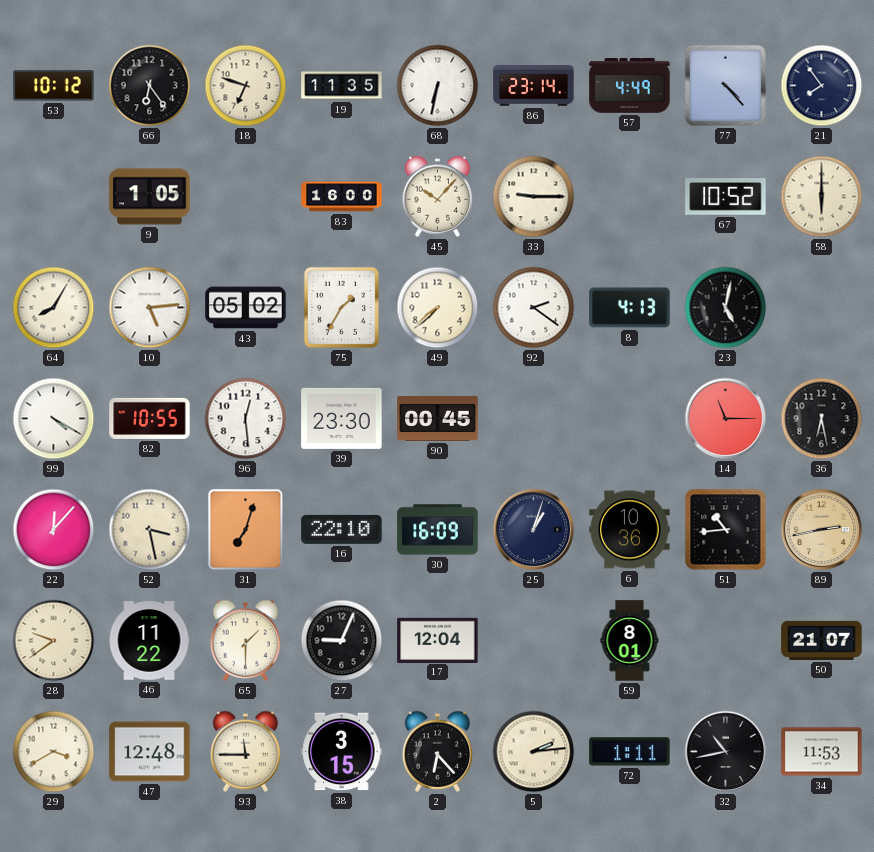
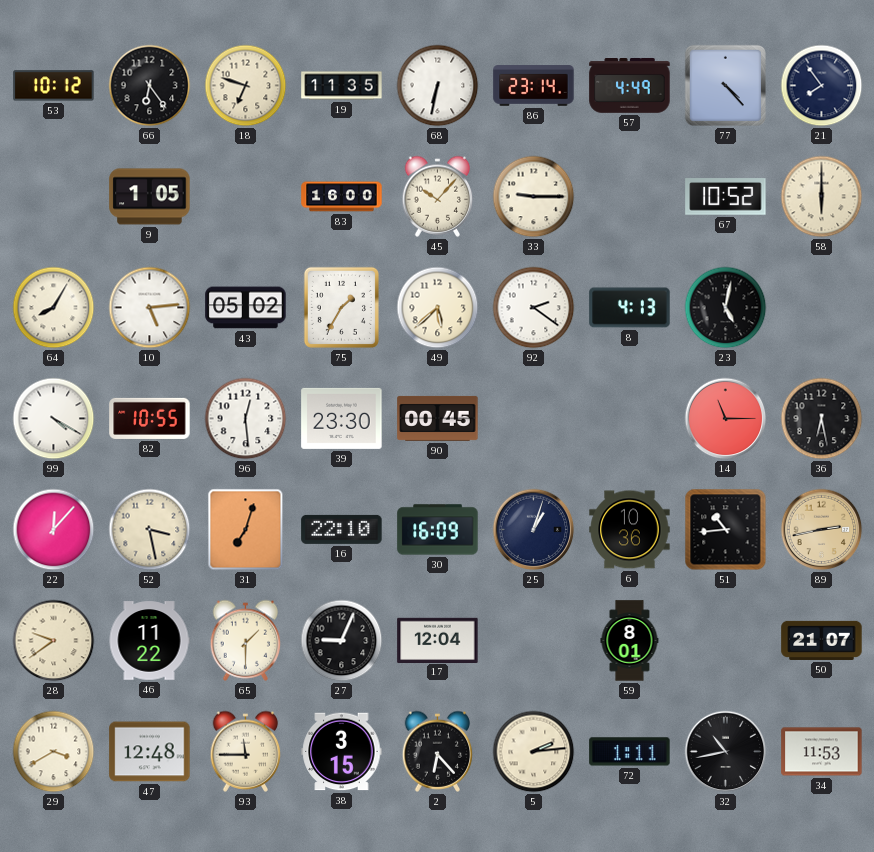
49: 7:38 -> 5:38 (438, 308)
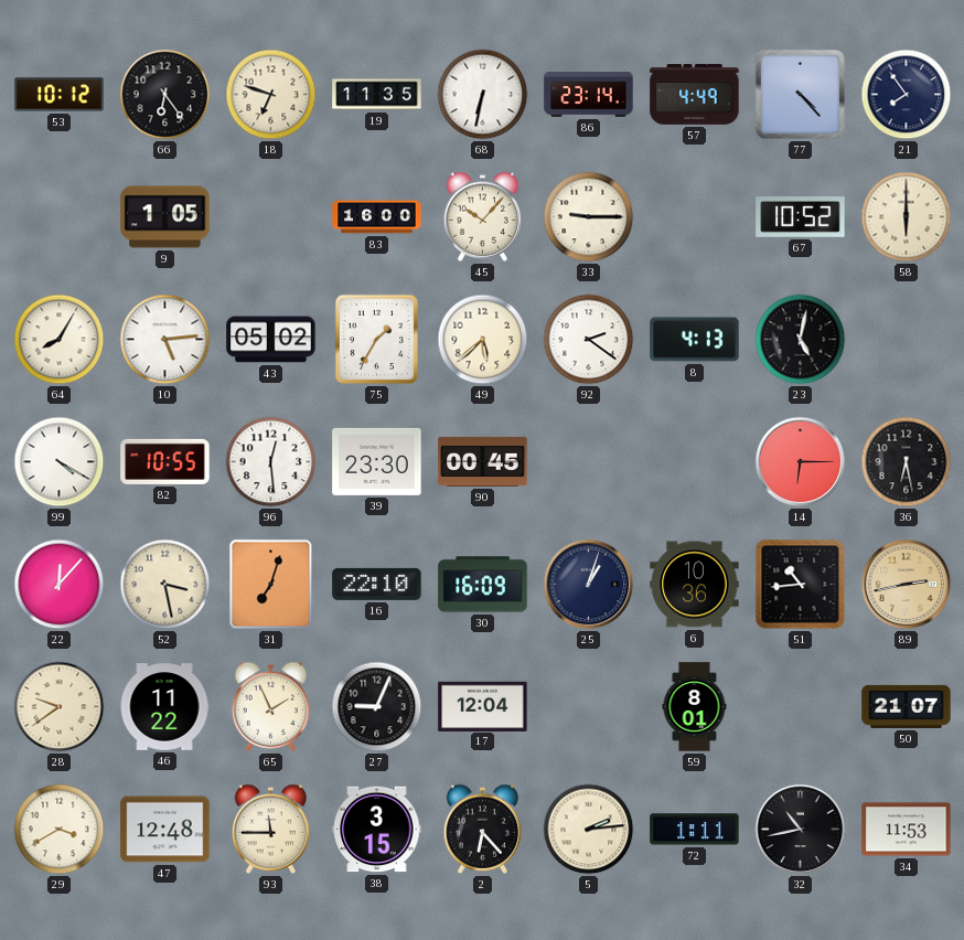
14: 11:15 -> 6:15 (801, 462)
65: 1:30 -> 1:56 (271, 706)
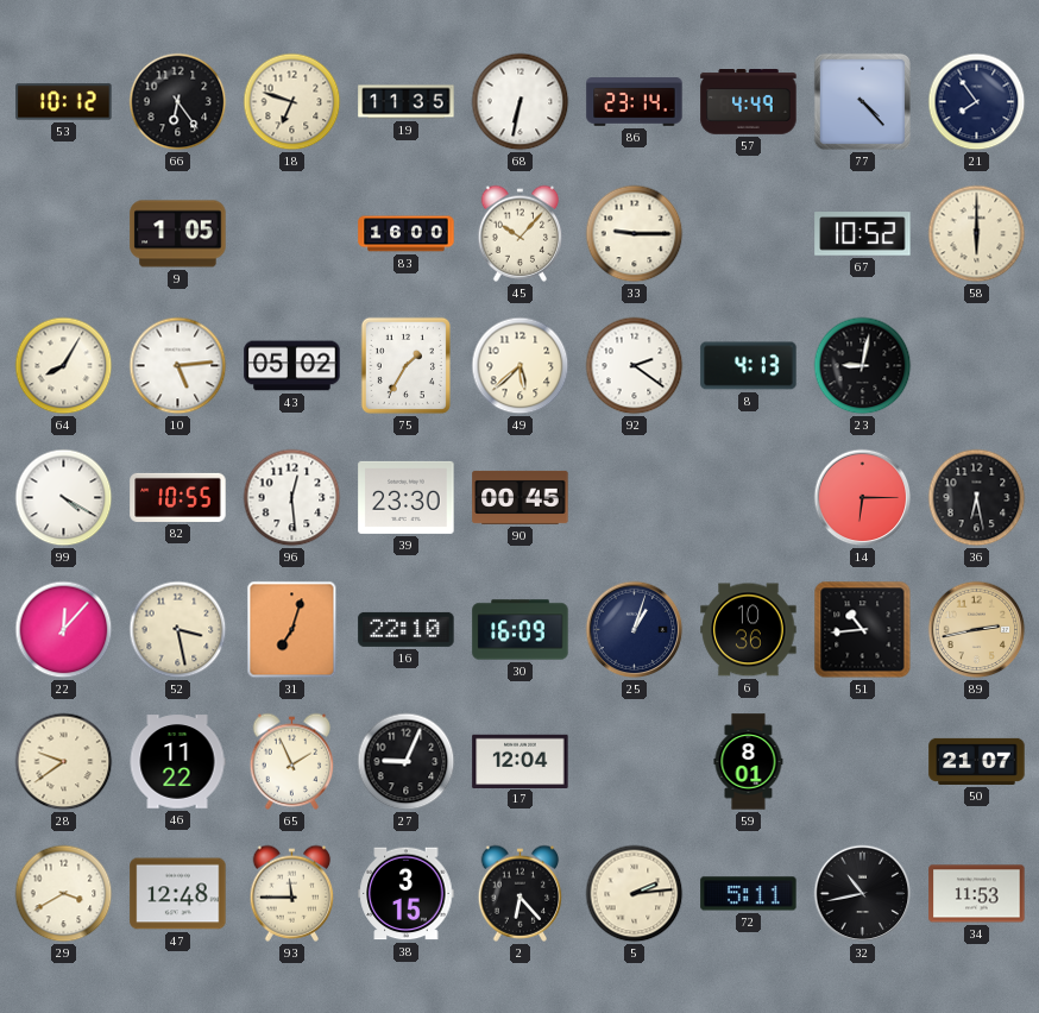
23: 5:02 -> 9:02 (863, 366)
72: 1:11 -> 5:11 (749, 894)
